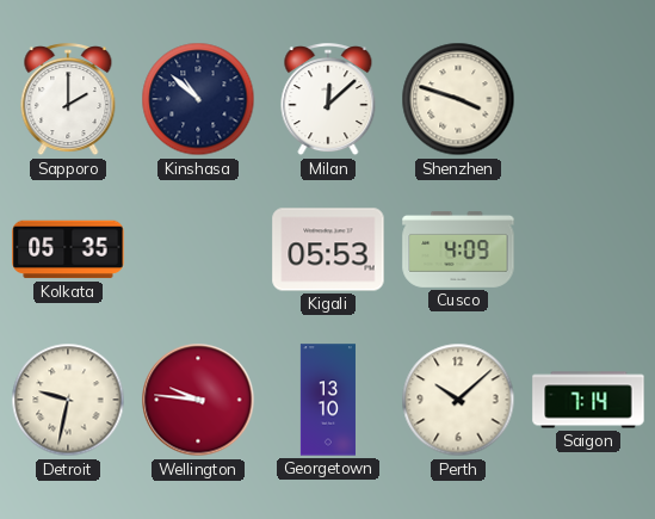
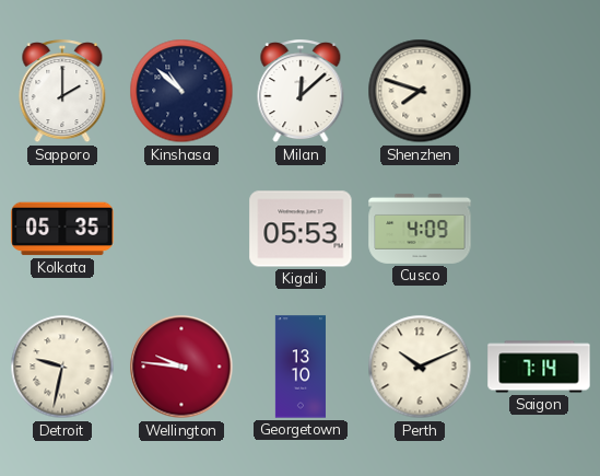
Shenzhen: 3:48 -> 7:48 (420, 91)
Perth: 10:08 -> 10:11 (420, 367)
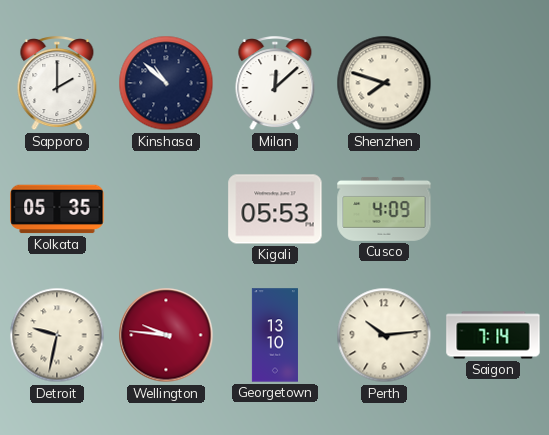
Perth: 10:11 -> 10:14 (384, 335)
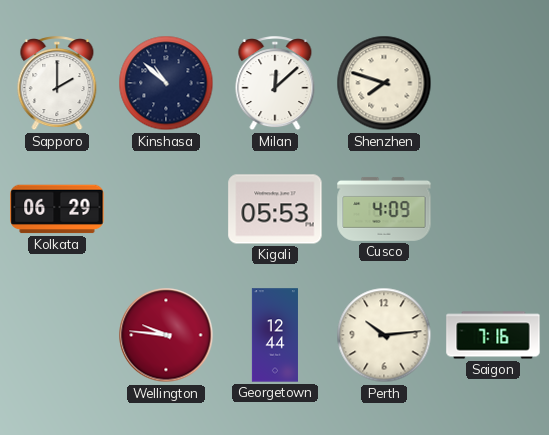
Kolkata: 05:35 -> 06:29 (57, 209)
Detroit: 9:32 -> none (57, 335)
Georgetown: 13:10 -> 12:44 (275, 335)
Saigon: 7:14 -> 7:16 (493, 335)
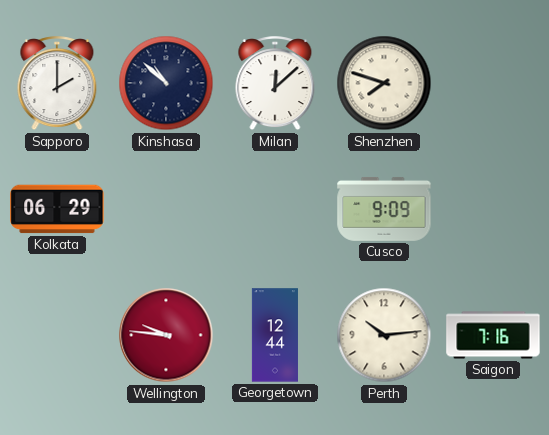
Kigali: 05:53 -> none (275, 209)
Cusco: 4:09 -> 9:09 (384, 209)
